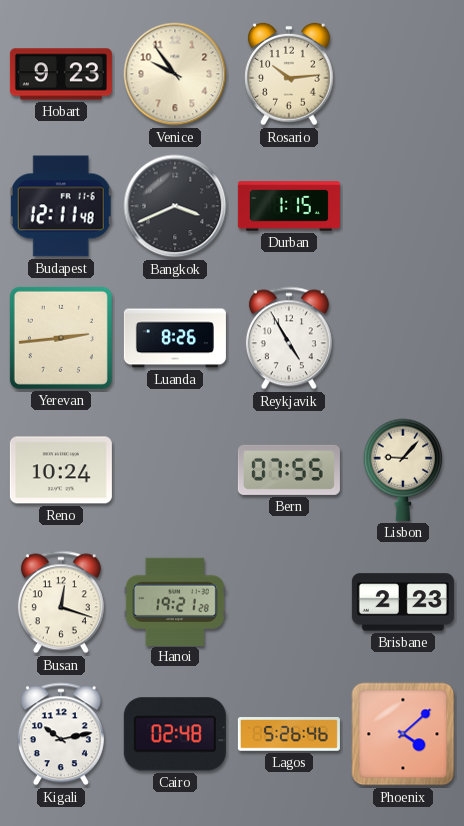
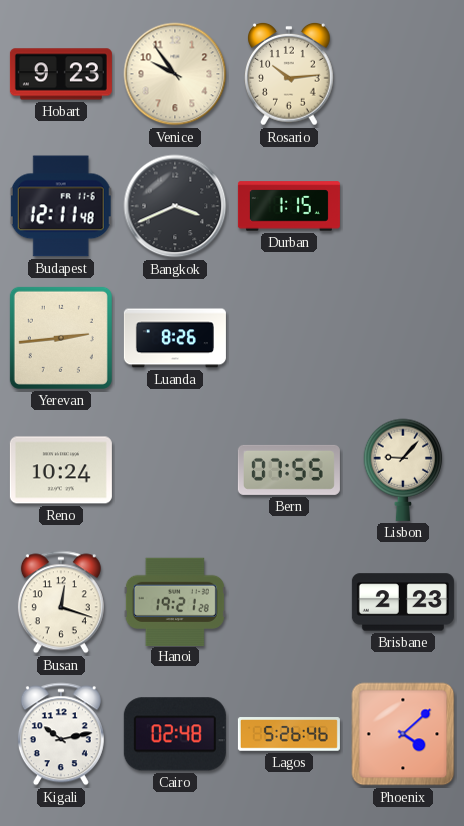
Reykjavik: 4:55 -> none (289, 338)
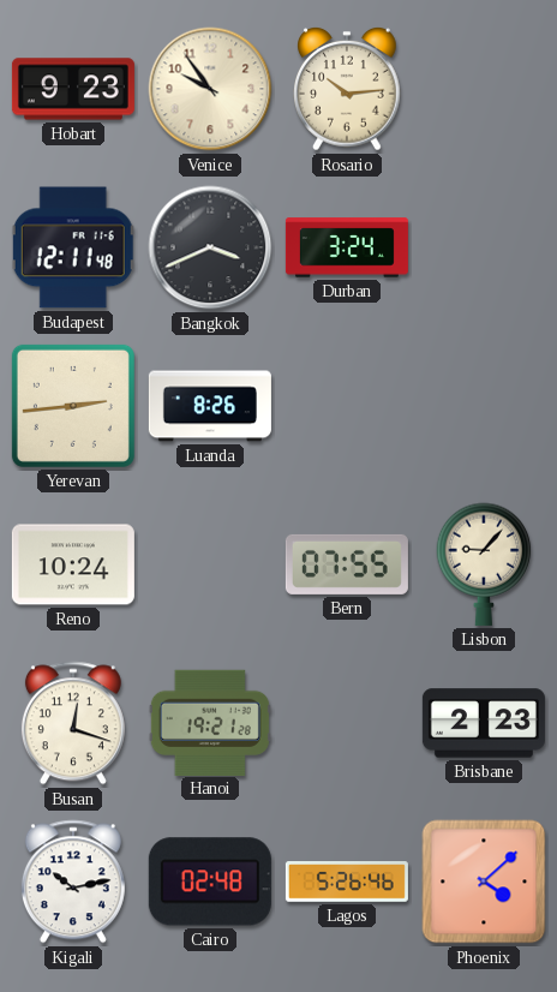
Durban: 1:15 -> 3:24 (347, 247)
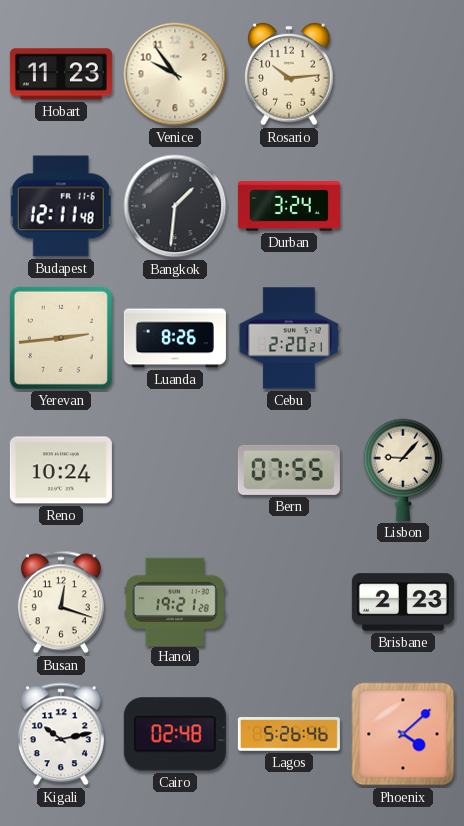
Hobart: 9:23 -> 11:23 (61, 74)
Bangkok: 3:41 -> 1:31 (175, 206)
Cebu: none -> 2:20 (289, 338)
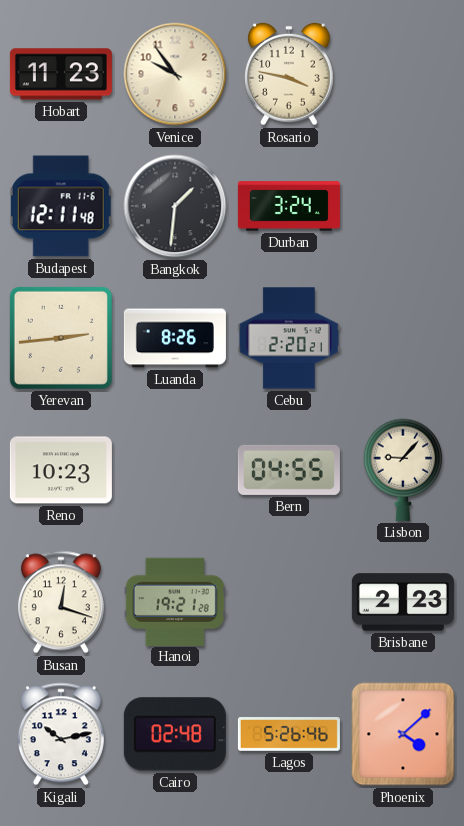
Rosario: 10:14 -> 3:47 (290, 74)
Reno: 10:24 -> 10:23 (61, 470)
Bern: 07:55 -> 04:55 (289, 470)
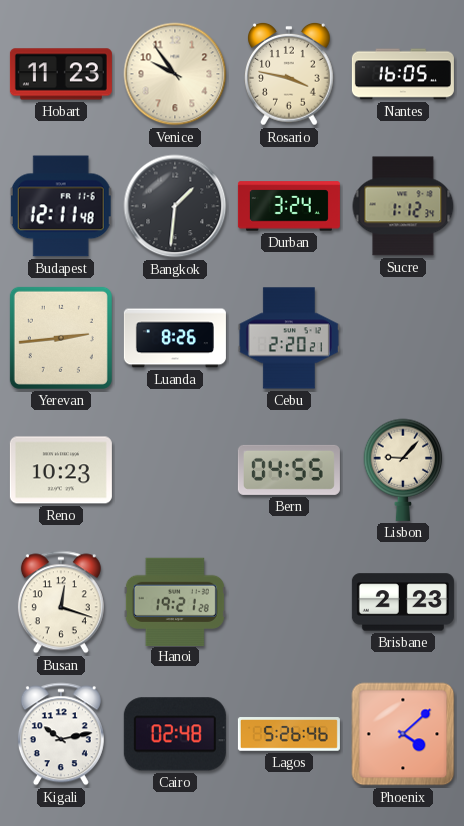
Nantes: none -> 16:05 (403, 74)
Sucre: none -> 1:12 (403, 206)
